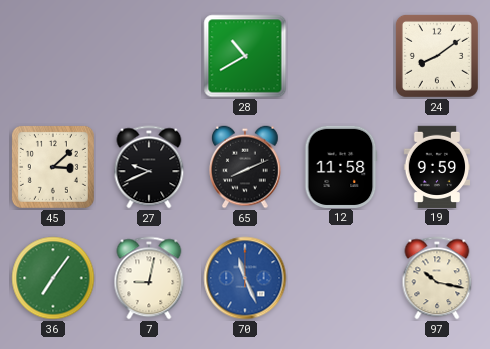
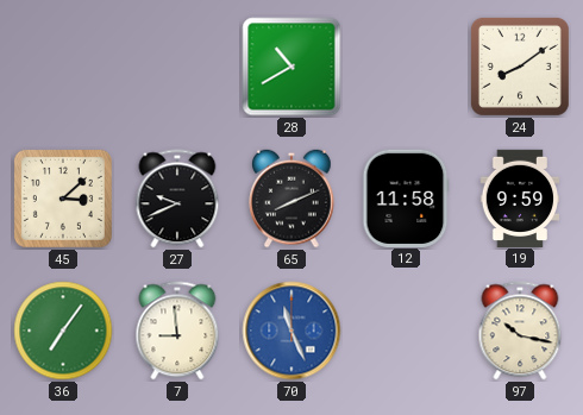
7: 9:02 -> 8:59 (177, 331)
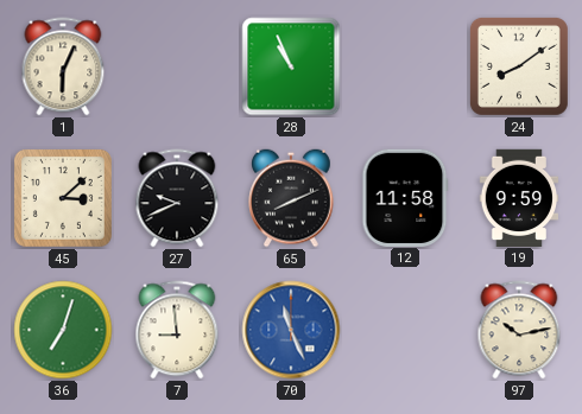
1: none -> 6:04 (63, 66)
28: 10:40 -> 10:56 (291, 66)
36: 7:06 -> 7:03 (63, 330)
97: 10:17 -> 10:13 (519, 330)
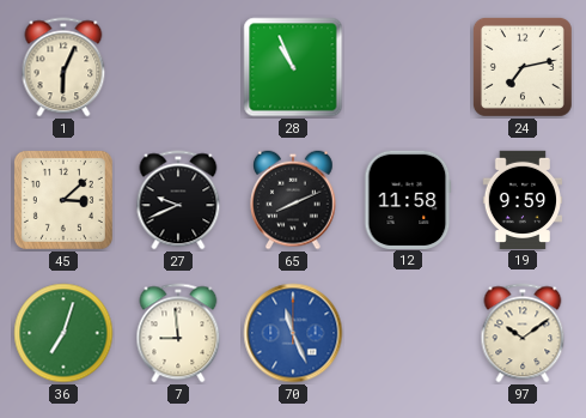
24: 8:09 -> 7:13 (523, 67)
97: 10:13 -> 10:09 (523, 333)
